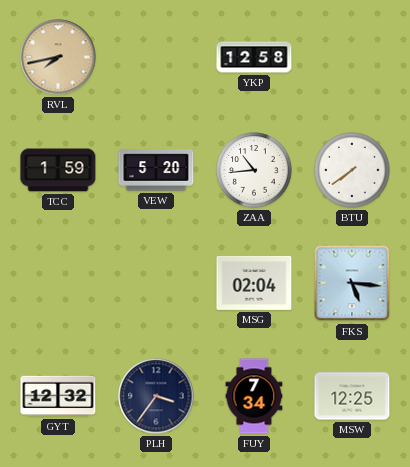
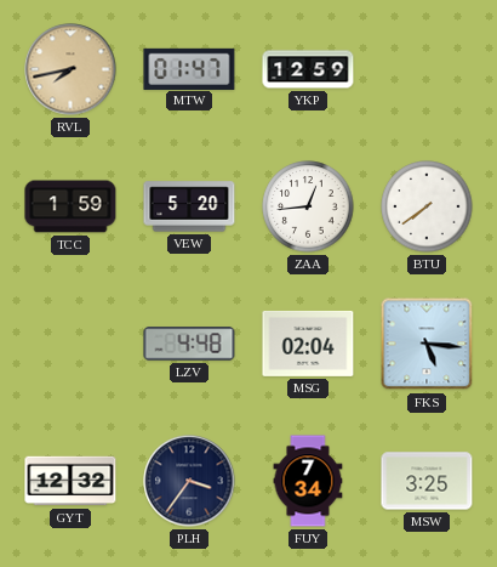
MTW: none -> 01:47 (189, 68)
YKP: 12:58 -> 12:59 (308, 69)
ZAA: 10:44 -> 12:44 (308, 206)
LZV: none -> 4:48 (189, 344)
MSW: 12:25 -> 3:25 (427, 481)
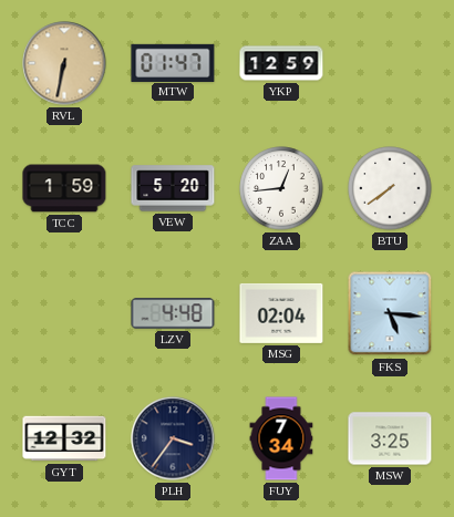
RVL: 7:43 -> 6:32 (64, 63)
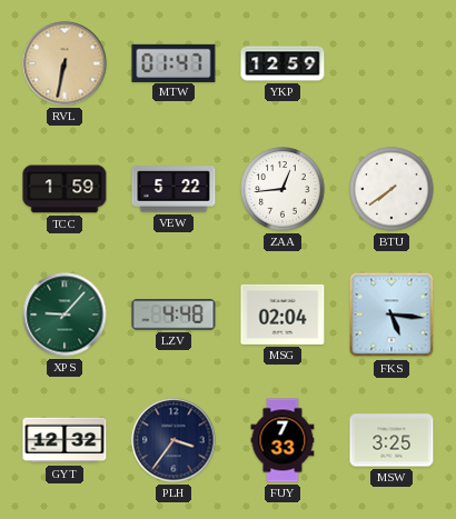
VEW: 5:20 -> 5:22 (174, 189)
XPS: none -> 9:07 (65, 315)
FUY: 7:34 -> 7:33 (282, 440)
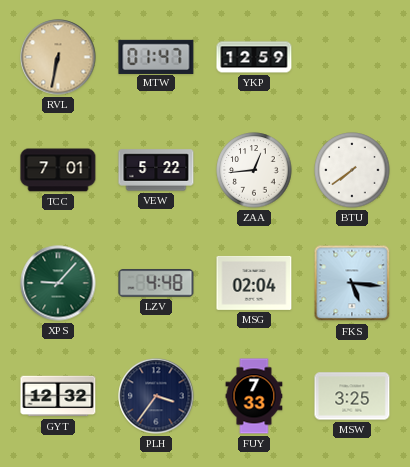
TCC: 1:59 -> 7:01 (58, 170)
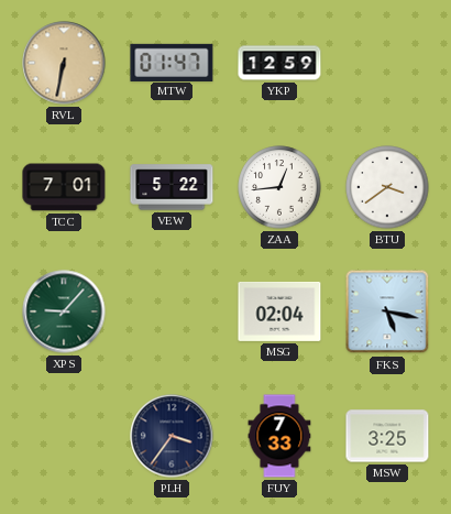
BTU: 7:39 -> 3:39 (387, 187)
LZV: 4:48 -> none (156, 283)
FKS: 5:16 -> 5:17 (387, 311)
GYT: 12:32 -> none (58, 396)
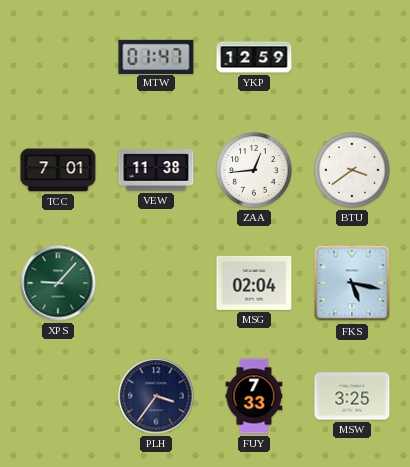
RVL: 6:32 -> none (64, 63)
VEW: 5:22 -> 11:38 (156, 170)
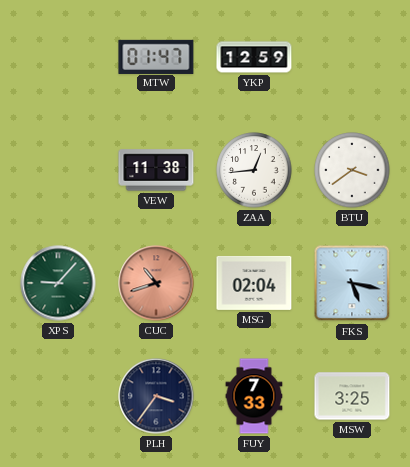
TCC: 7:01 -> none (58, 170)
CUC: none -> 10:42 (156, 283)
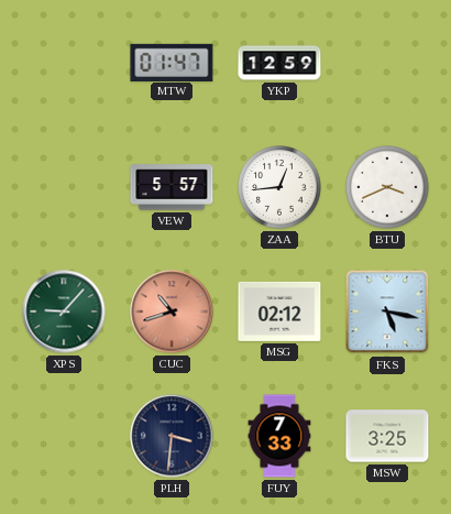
VEW: 11:38 -> 5:57 (172, 187)
BTU: 3:39 -> 3:41 (387, 187)
MSG: 02:04 -> 02:12 (279, 311)
PLH: 3:36 -> 3:31 (172, 436)
